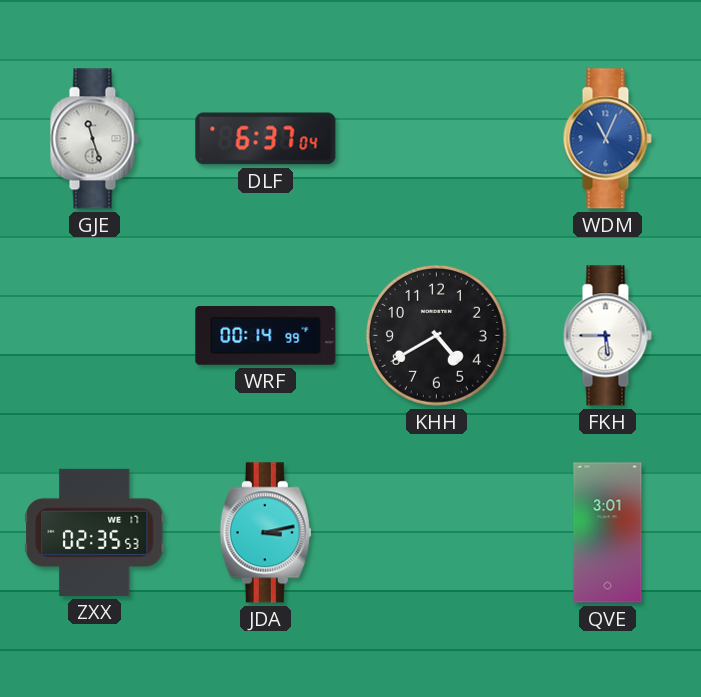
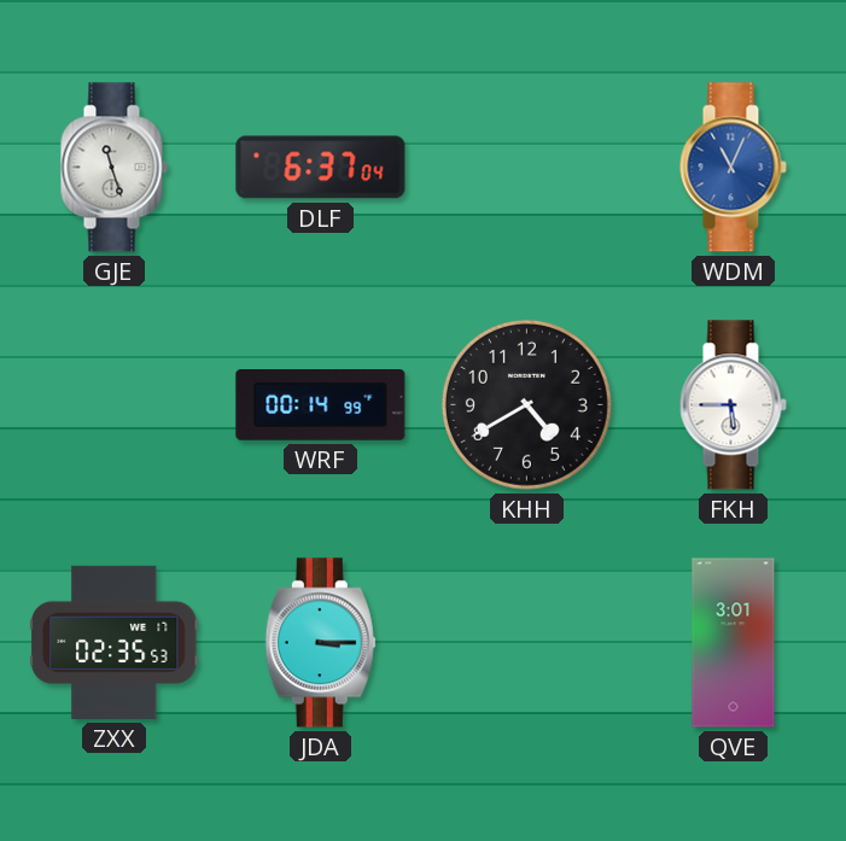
JDA: 3:13 -> 3:15 (320, 643)
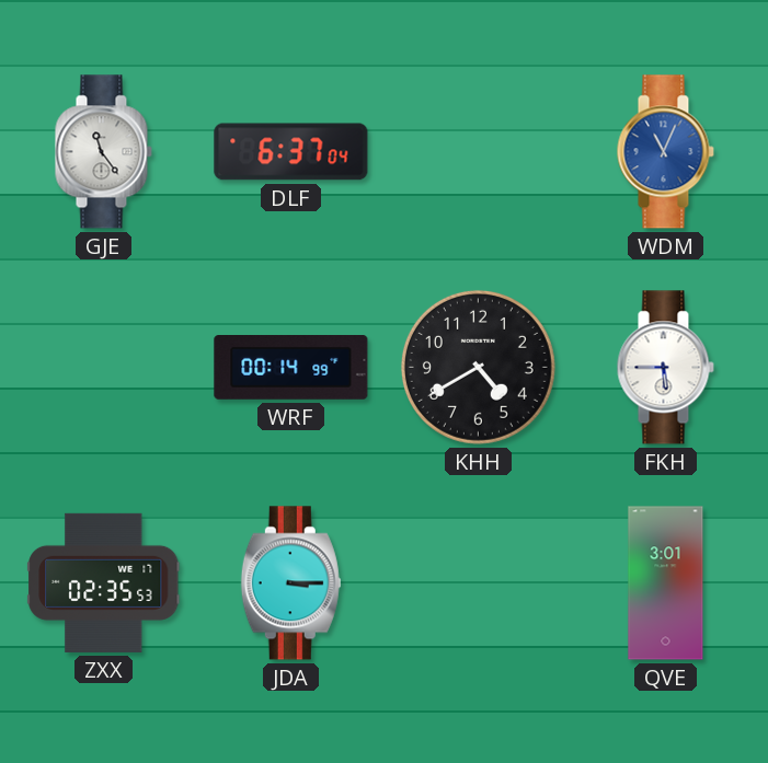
GJE: 11:27 -> 11:24 (103, 152)
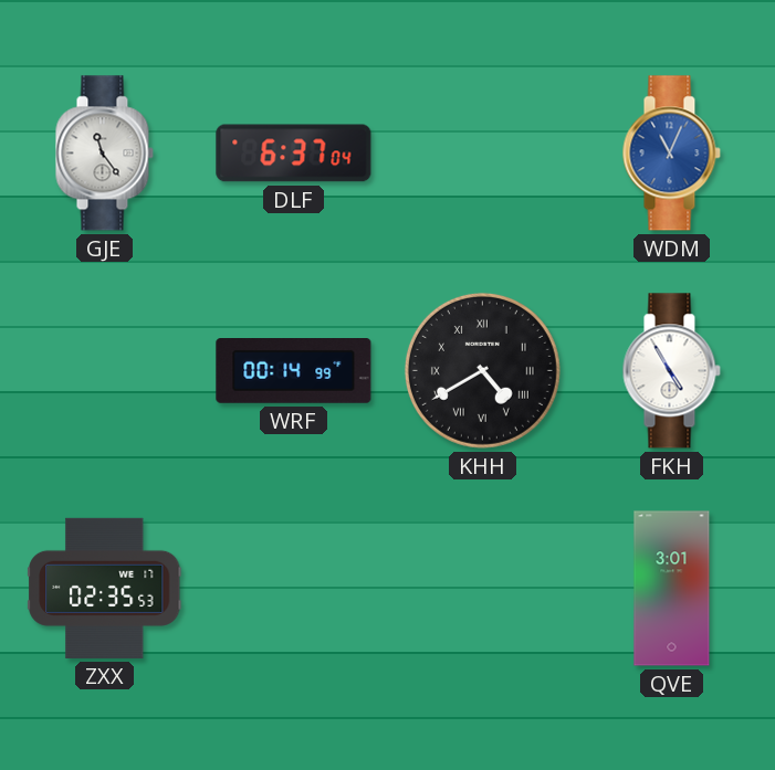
KHH numerals: Arabic -> Roman (482, 370)
FKH: 5:45 -> 4:55 (671, 371)
JDA: 3:15 -> none (290, 583)
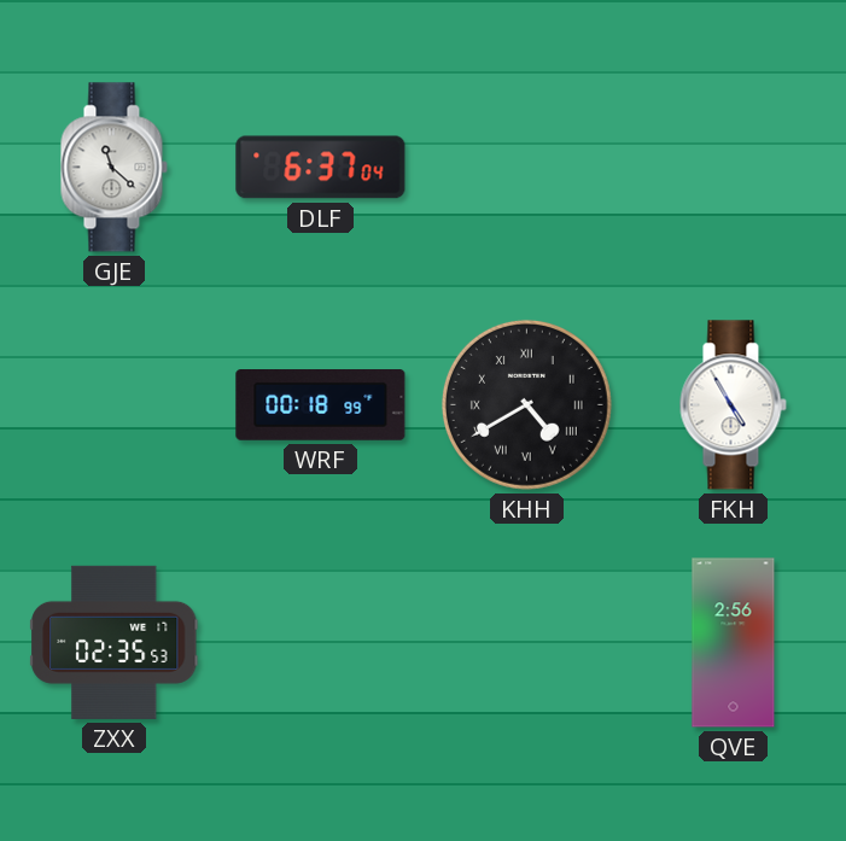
GJE: 11:24 -> 11:22 (113, 168)
WDM: 11:04 -> none (671, 154)
WRF: 00:14 -> 00:18 (321, 405)
QVE: 3:01 -> 2:56 (734, 643)
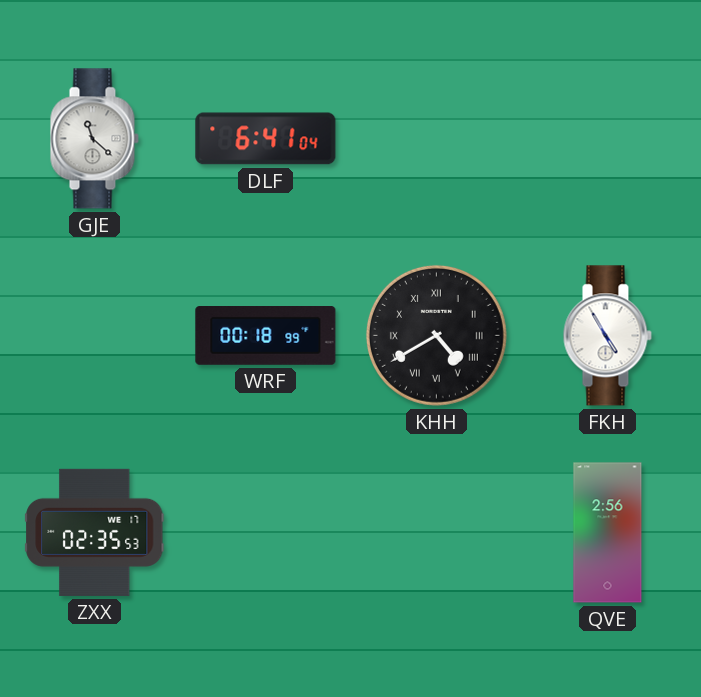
DLF: 6:37 -> 6:41 (266, 139)
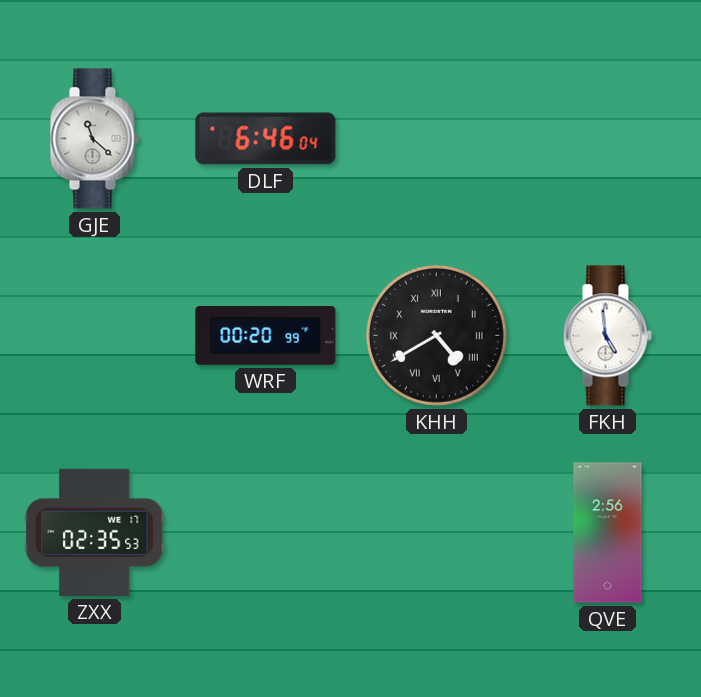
DLF: 6:41 -> 6:46 (266, 139)
WRF: 00:18 -> 00:20 (266, 336)
FKH: 4:55 -> 4:59 (607, 336)
